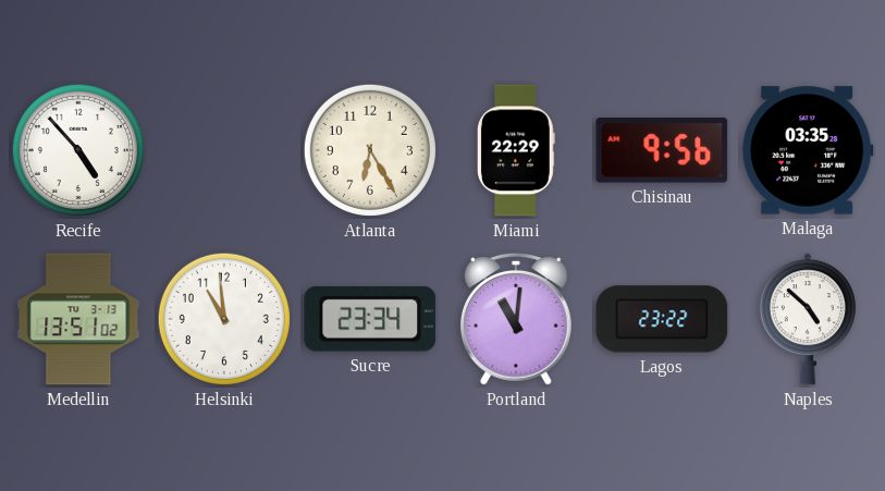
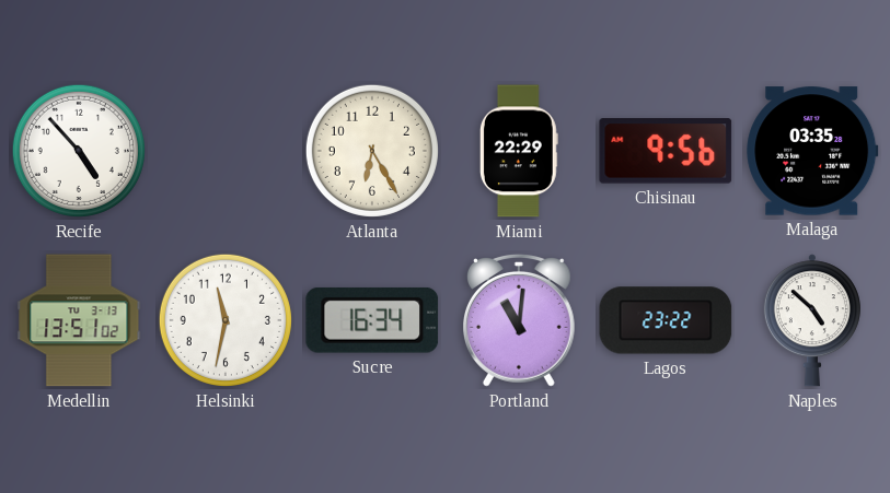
Helsinki: 10:59 -> 11:32 (226, 320)
Sucre: 23:34 -> 16:34 (372, 320)
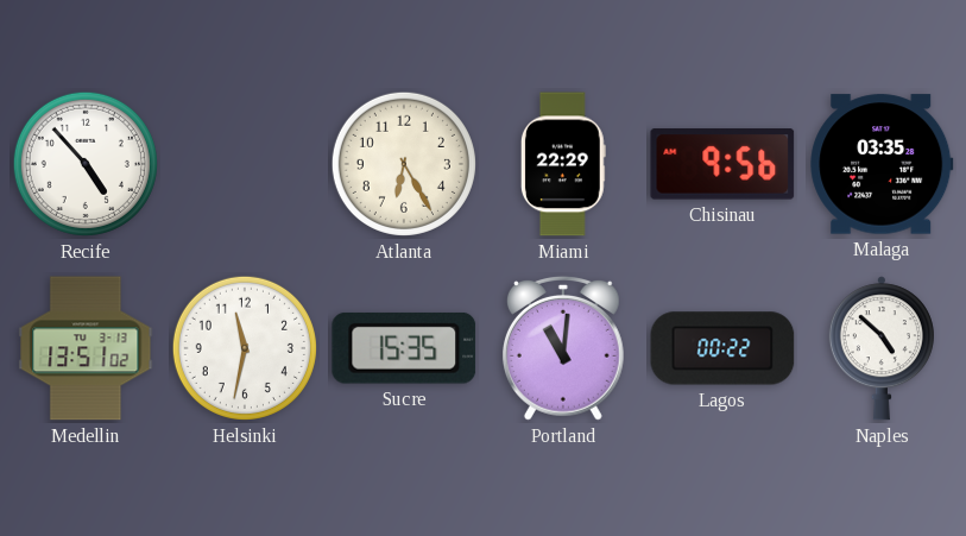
Sucre: 16:34 -> 15:35 (404, 348)
Lagos: 23:22 -> 00:22 (722, 348)
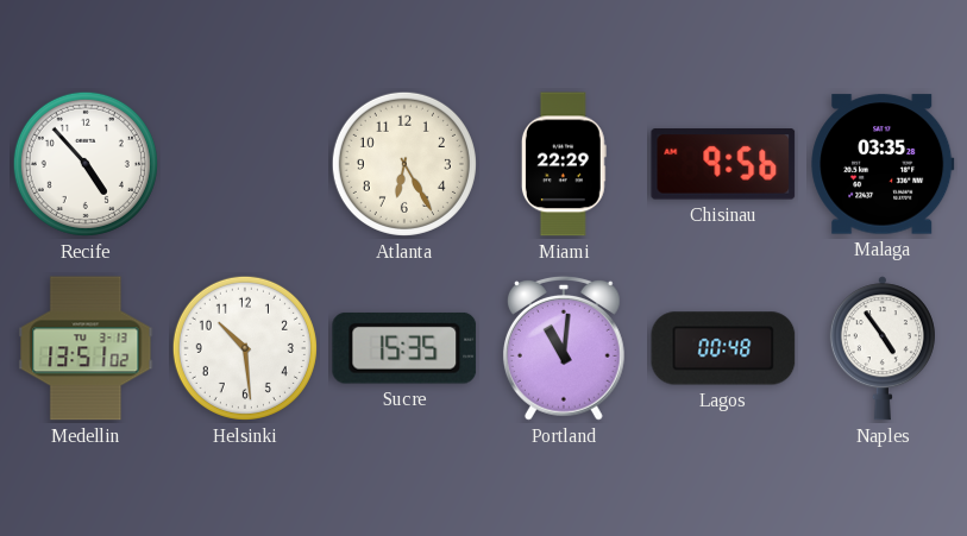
Helsinki: 11:32 -> 10:29 (245, 348)
Lagos: 00:22 -> 00:48 (723, 348)
Naples: 4:52 -> 4:54 (883, 348)
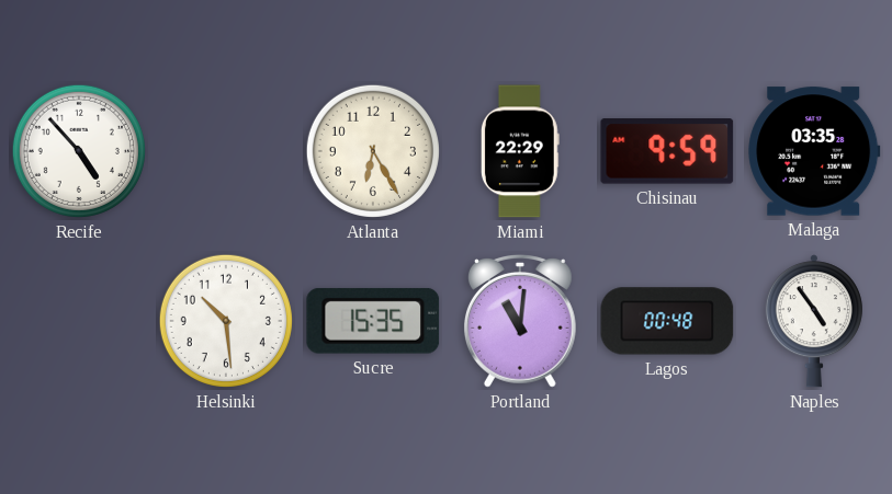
Chisinau: 9:56 -> 9:59 (667, 151)
Medellin: 13:51 -> none (86, 348)
